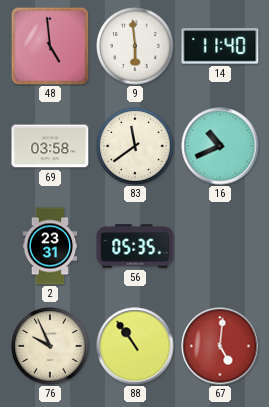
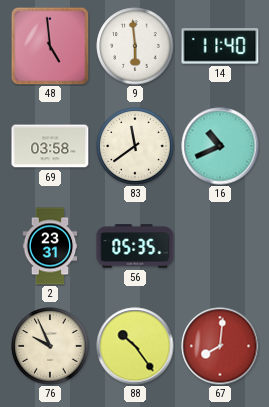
88: 10:54 -> 10:24 (135, 346)
67: 5:01 -> 8:01 (220, 346)
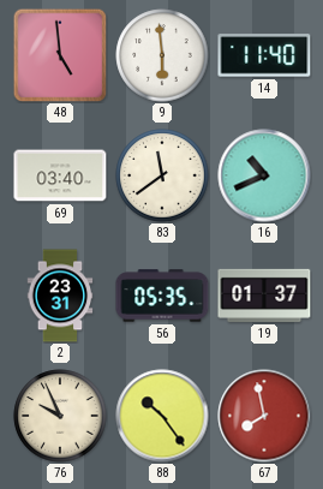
69: 03:58 -> 03:40 (60, 175)
19: none -> 01:37 (264, 296)
67: 8:01 -> 7:58 (264, 416)
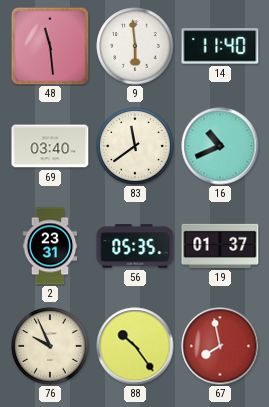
48: 4:59 -> 11:29 (50, 46)
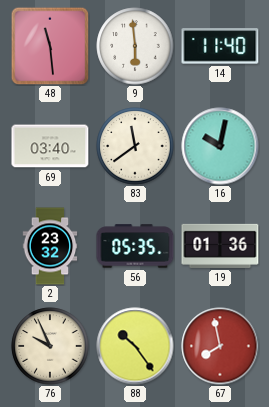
16: 10:41 -> 10:02 (220, 146)
2: 23:31 -> 23:32 (50, 246)
19: 01:37 -> 01:36 (220, 246)
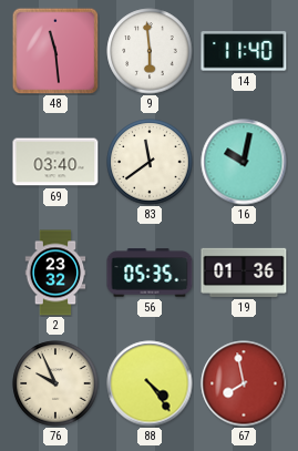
88: 10:24 -> 4:24 (150, 383)
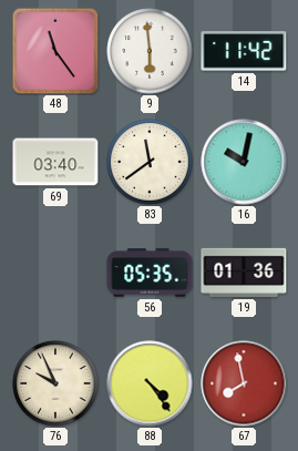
48: 11:29 -> 11:24 (55, 51)
14: 11:40 -> 11:42 (244, 51)
2: 23:32 -> none (55, 273)
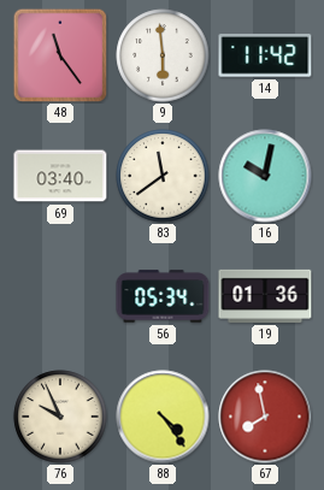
56: 05:35 -> 05:34 (163, 296)
